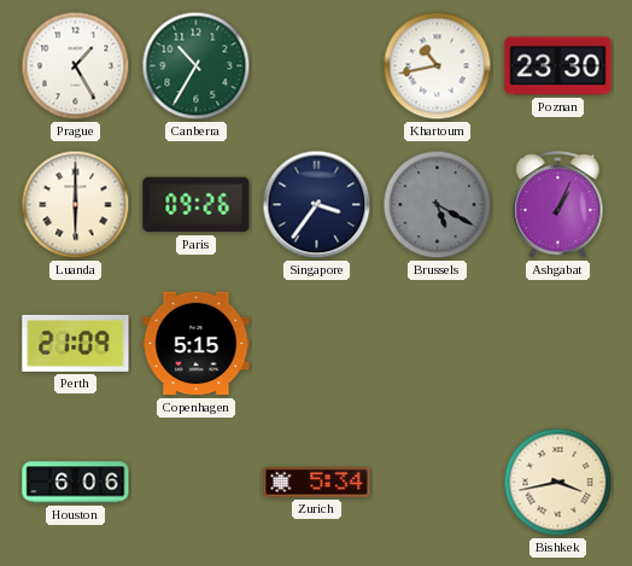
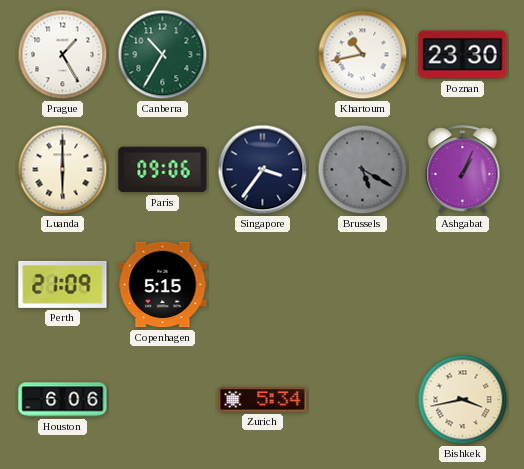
Paris: 09:26 -> 09:06 (163, 170)
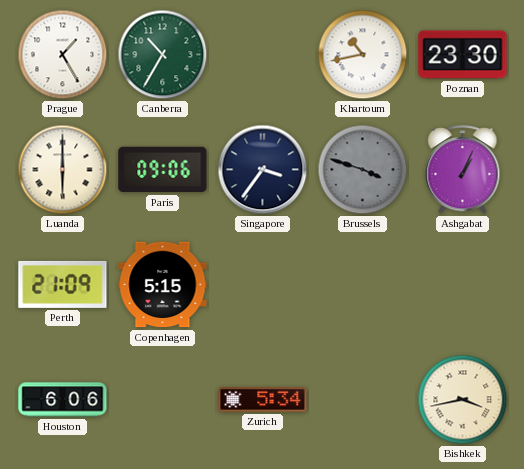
Brussels: 5:20 -> 3:48 (363, 170)
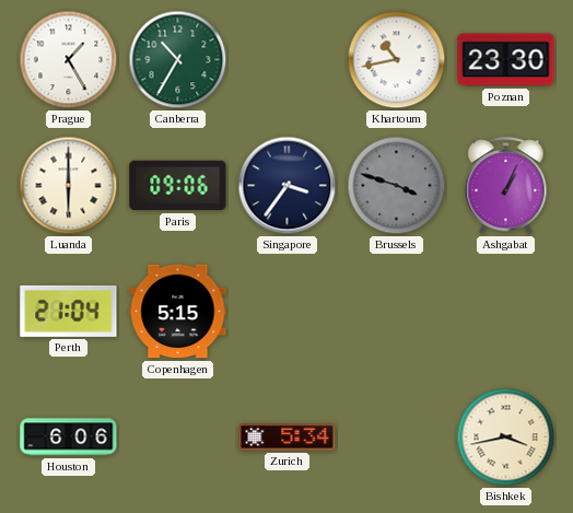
Perth: 21:09 -> 21:04 (69, 311)
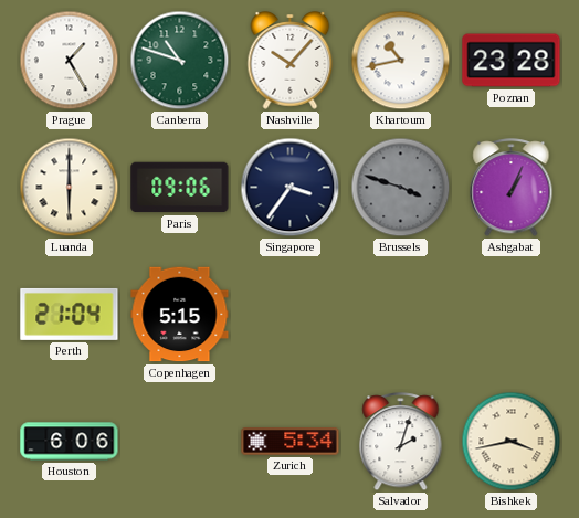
Canberra: 10:35 -> 10:48 (180, 61)
Nashville: none -> 10:07 (291, 61)
Poznan: 23:30 -> 23:28 (512, 61)
Salvador: none -> 2:03 (401, 442)
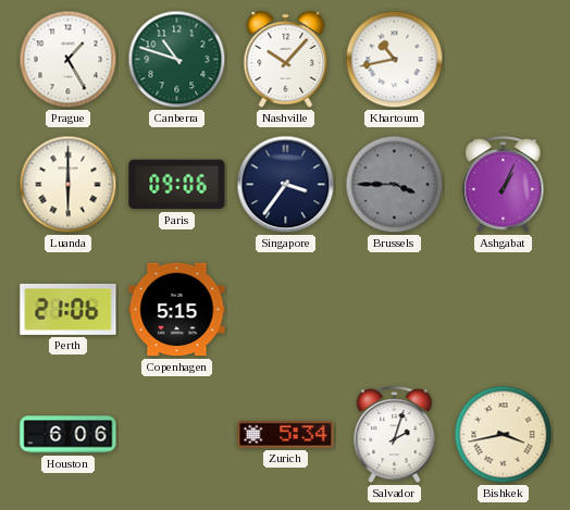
Poznan: 23:28 -> none (512, 61)
Brussels: 3:48 -> 3:45 (395, 185)
Perth: 21:04 -> 21:06 (69, 309)
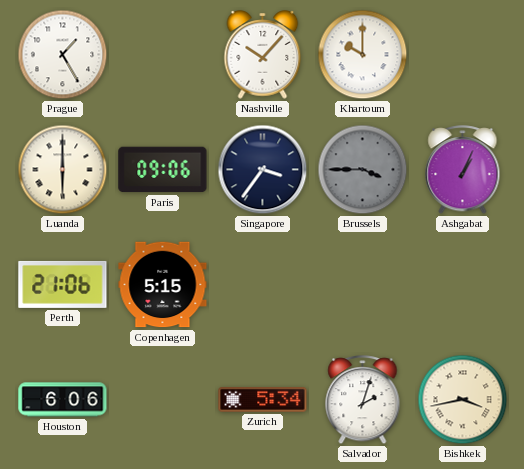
Canberra: 10:48 -> none (177, 60)
Khartoum: 10:43 -> 10:00 (363, 55)
